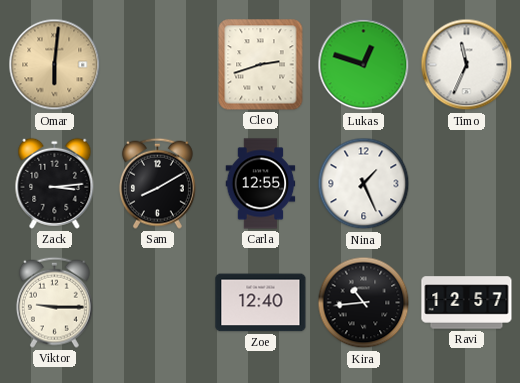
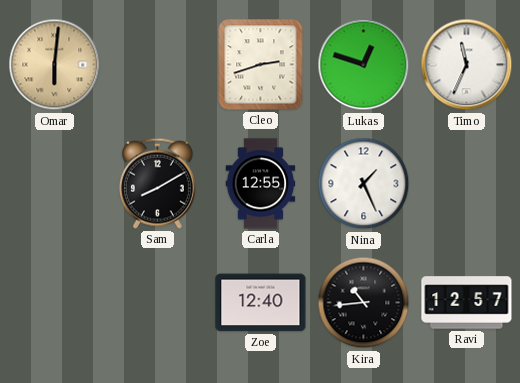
Zack: 3:14 -> none (55, 183)
Viktor: 9:15 -> none (54, 302)
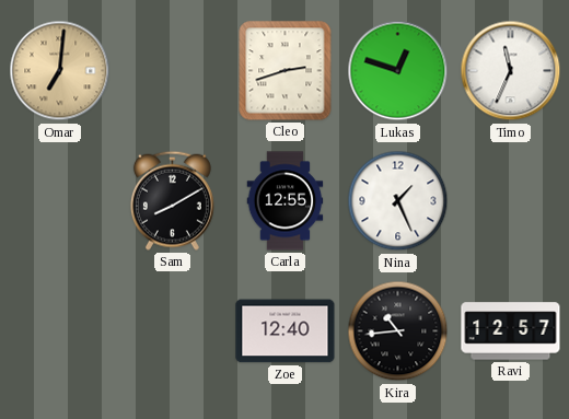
Omar: 6:01 -> 7:01 (60, 71)
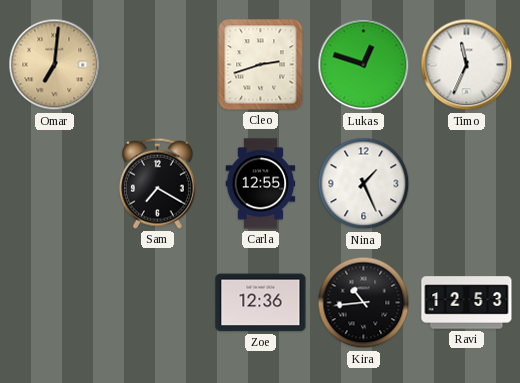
Sam: 8:10 -> 7:20 (157, 183)
Zoe: 12:40 -> 12:36 (261, 303)
Ravi: 12:57 -> 12:53 (467, 303)
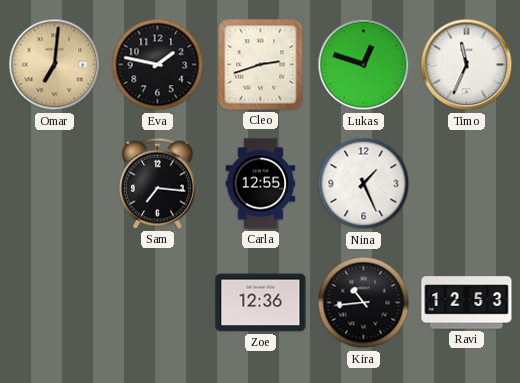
Eva: none -> 1:47 (158, 65)
Sam: 7:20 -> 7:16 (157, 183)
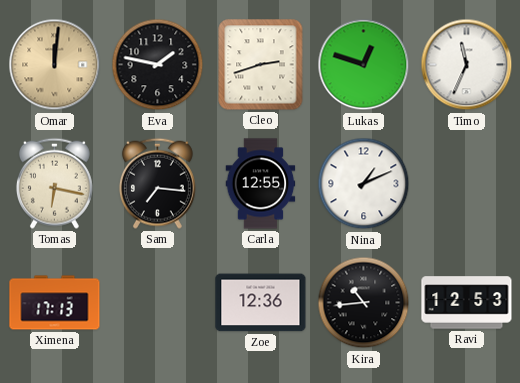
Omar: 7:01 -> 12:01 (55, 65)
Tomas: none -> 6:17 (54, 183)
Nina: 1:26 -> 1:11 (364, 184)
Ximena: none -> 17:13 (55, 303)
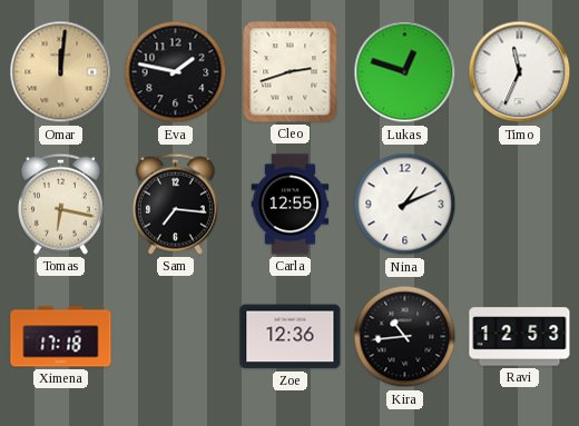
Ximena: 17:13 -> 17:18 (61, 337)
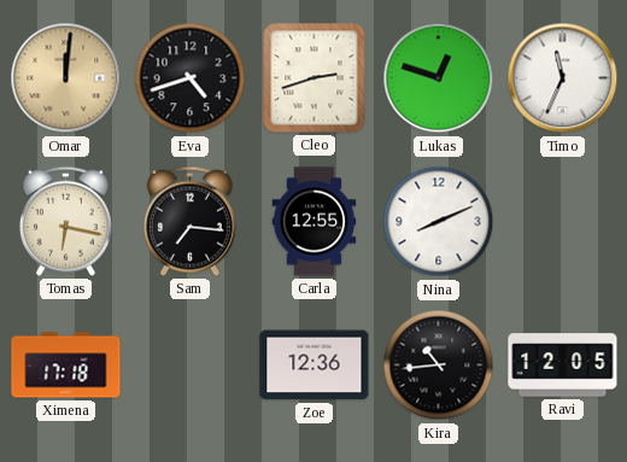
Eva: 1:47 -> 4:42 (191, 78)
Nina: 1:11 -> 8:11 (439, 222)
Ravi: 12:53 -> 12:05 (563, 365)
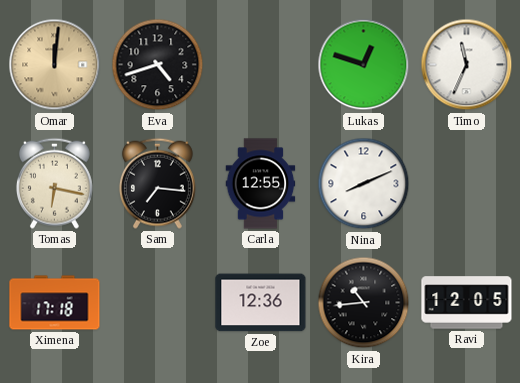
Cleo: 2:42 -> none (315, 78)
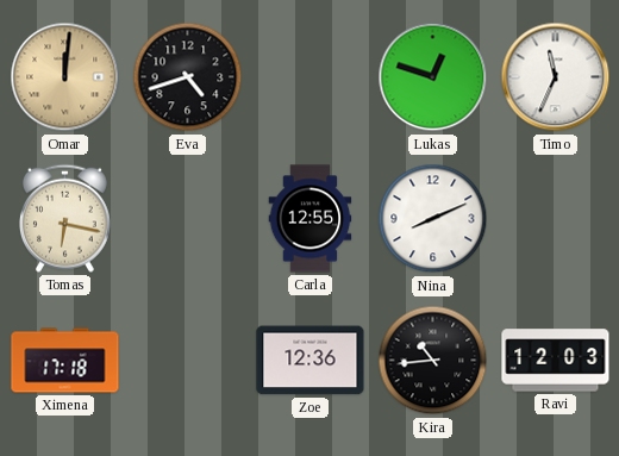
Sam: 7:16 -> none (157, 183)
Ravi: 12:05 -> 12:03 (556, 361)
